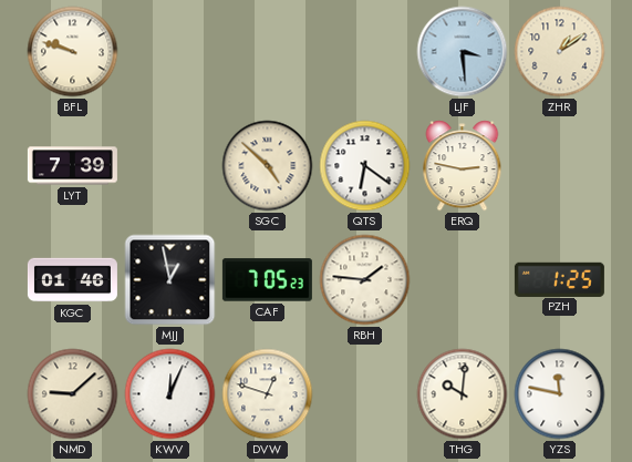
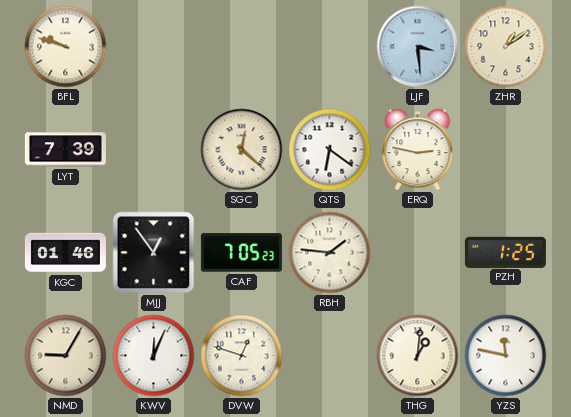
SGC: 4:52 -> 12:22 (242, 150)
MJJ: 12:58 -> 12:54 (154, 253)
NMD: 9:08 -> 9:05 (66, 356)
THG: 10:01 -> 1:01 (418, 356)
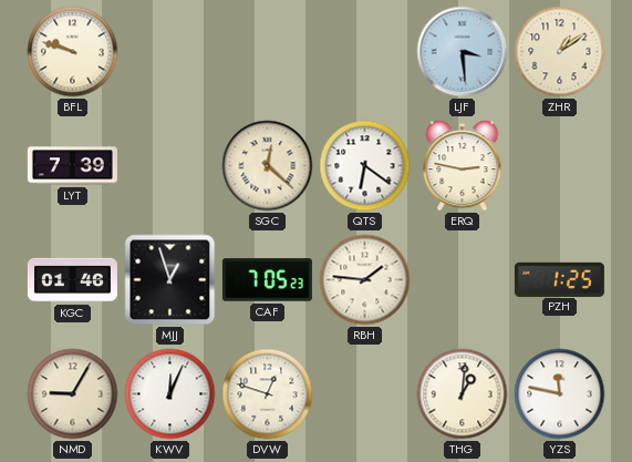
MJJ: 12:54 -> 12:57 (170, 280)
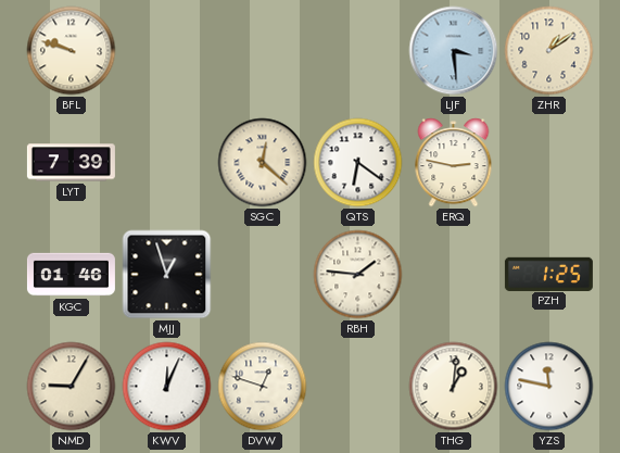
CAF: 7:05 -> none (267, 280)
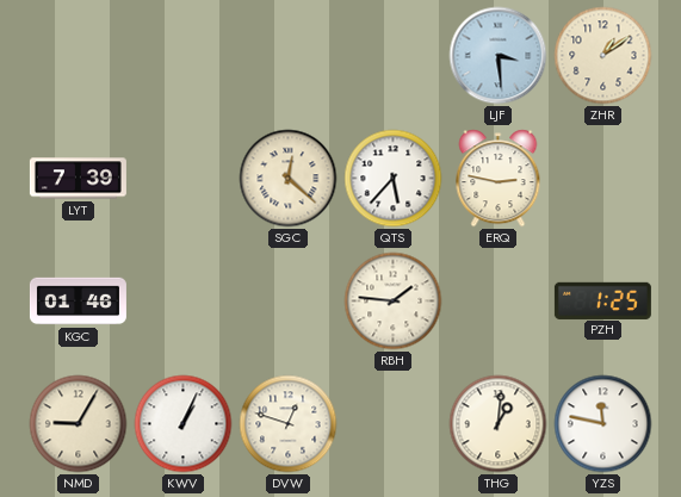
BFL: 9:48 -> none (72, 51)
QTS: 6:21 -> 5:37 (394, 179)
MJJ: 12:57 -> none (167, 275)
KWV: 12:04 -> 1:04 (184, 424)
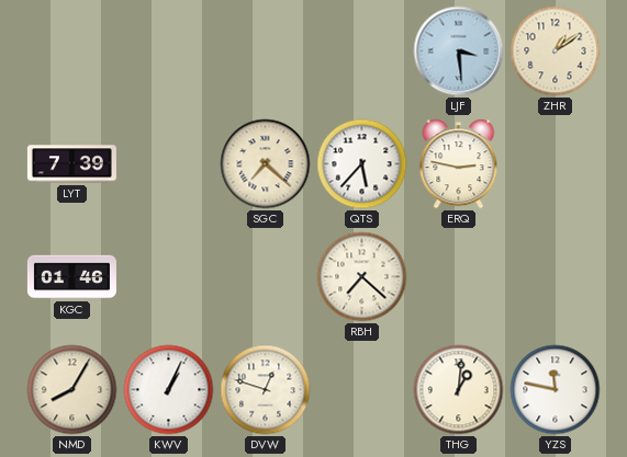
SGC: 12:22 -> 7:22 (266, 164)
RBH: 1:46 -> 7:22 (362, 277)
PZH: 1:25 -> none (602, 300)
NMD: 9:05 -> 8:05 (72, 390)
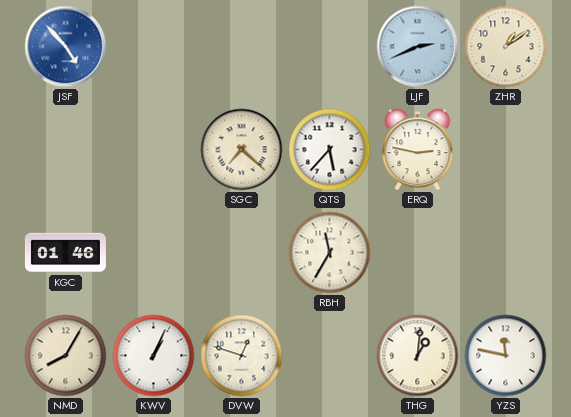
JSF: none -> 4:53 (66, 47)
LJF: 3:29 -> 2:41 (418, 47)
LYT: 7:39 -> none (71, 164)
RBH: 7:22 -> 11:35 (330, 253)
